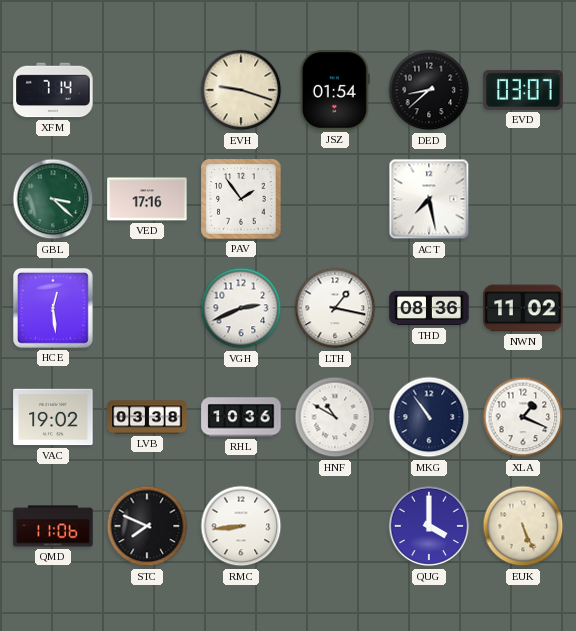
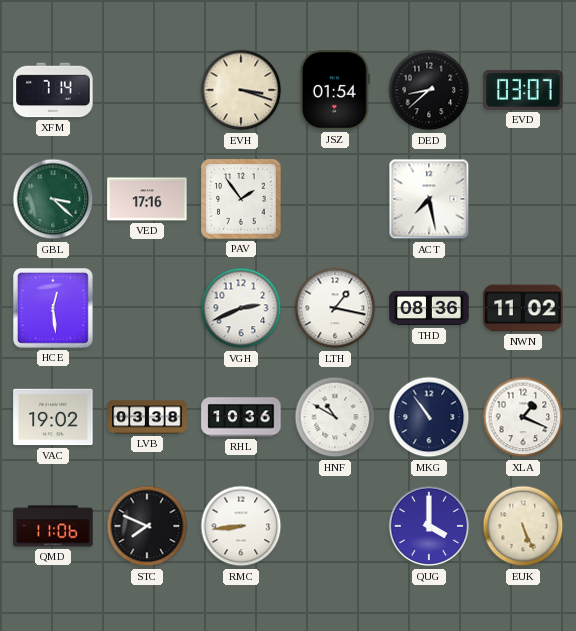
EVH: 9:18 -> 3:18 (241, 90)
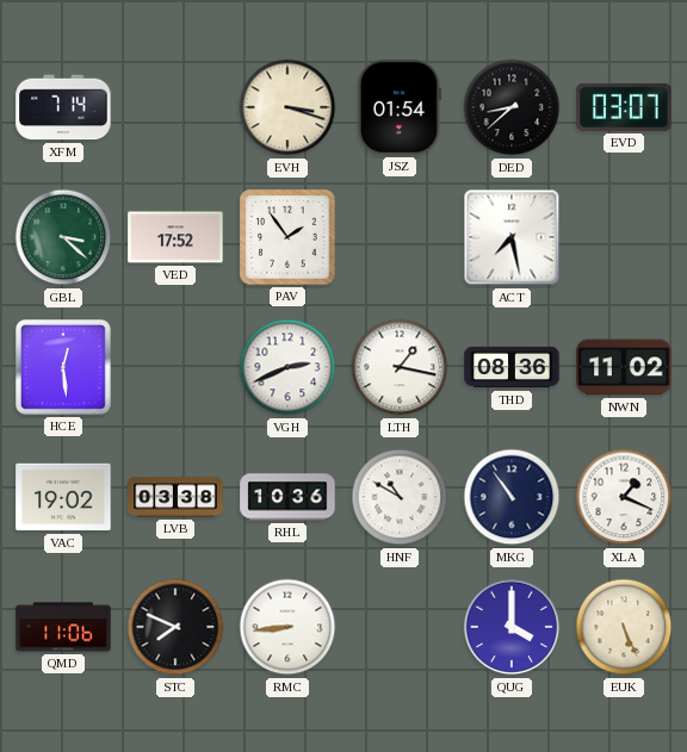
VED: 17:16 -> 17:52 (175, 237)
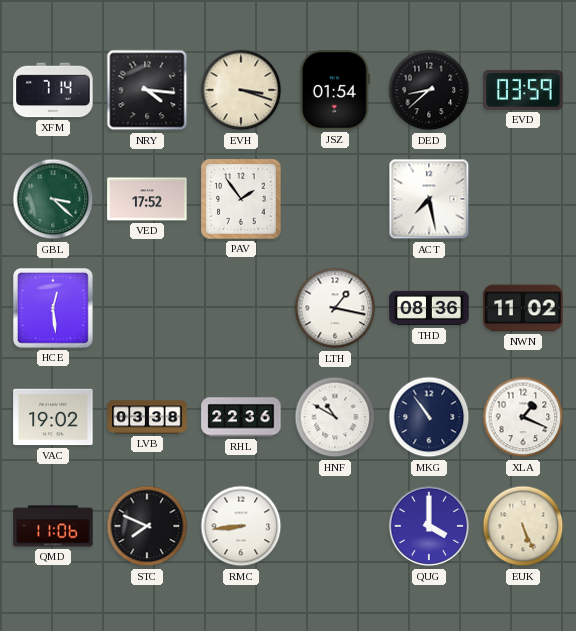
NRY: none -> 4:16 (147, 90)
EVD: 03:07 -> 03:59 (523, 90)
VGH: 2:41 -> none (287, 367)
RHL: 10:36 -> 22:36 (241, 417)
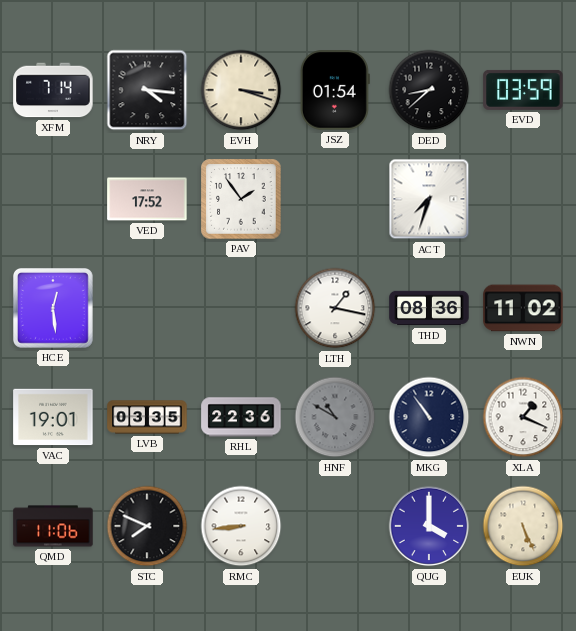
GBL: 3:22 -> none (53, 199)
ACT: 7:28 -> 7:33 (429, 199)
VAC: 19:02 -> 19:01 (53, 417)
LVB: 03:38 -> 03:35 (147, 417)
HNF dial: white -> grey (335, 417)
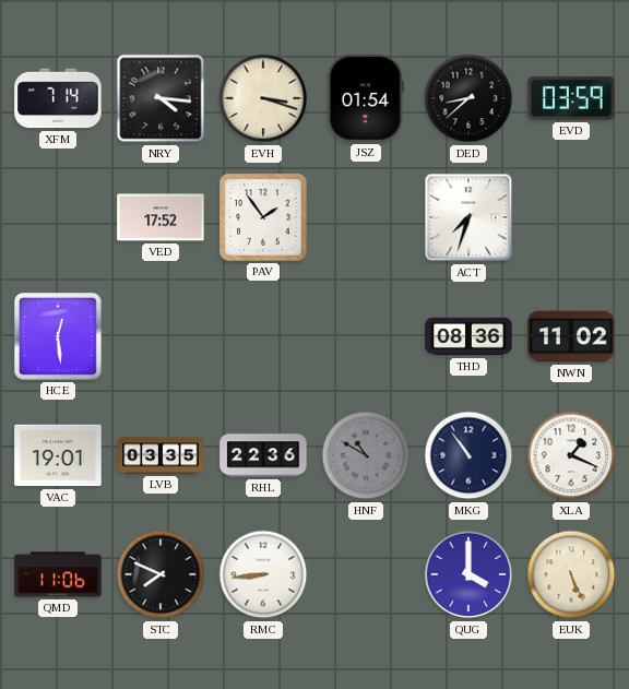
LTH: 1:17 -> none (335, 308)
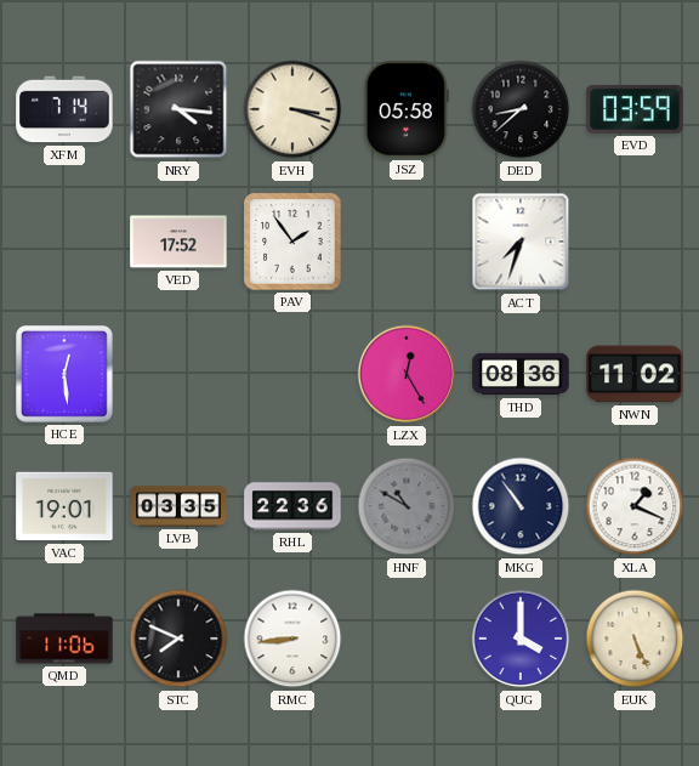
JSZ: 01:54 -> 05:58 (407, 109)
LZX: none -> 12:25 (407, 374)
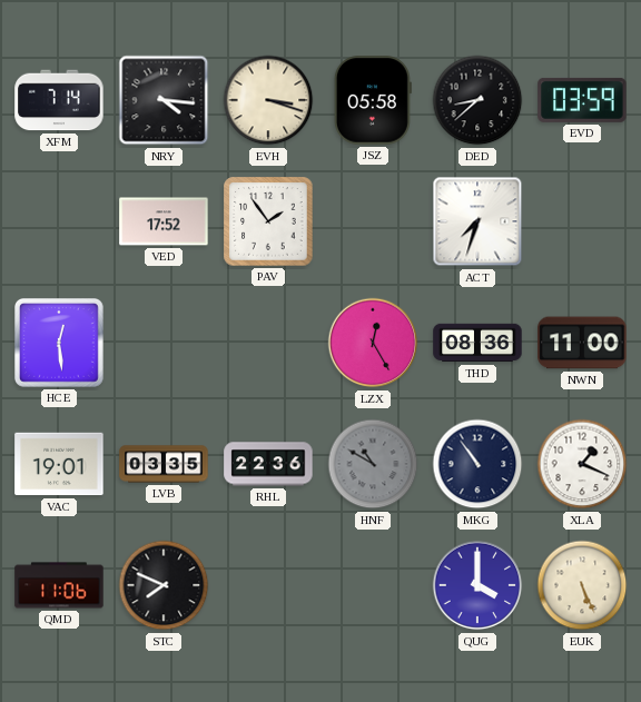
NWN: 11:02 -> 11:00 (582, 343)
RMC: 8:44 -> none (292, 639)
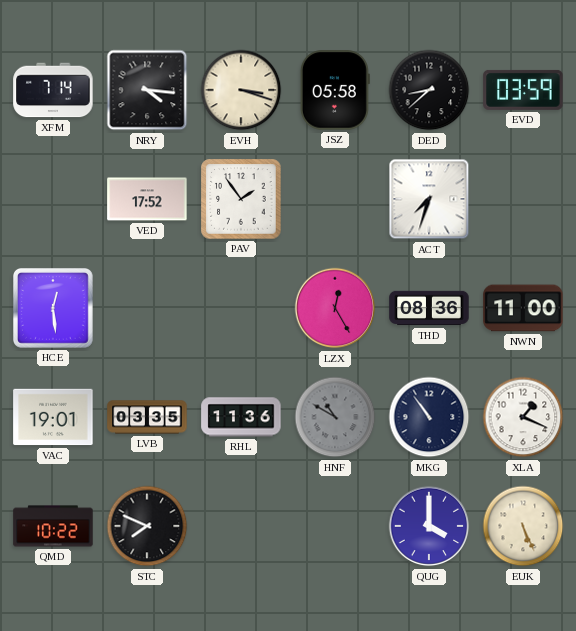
RHL: 22:36 -> 11:36 (241, 417)
QMD: 11:06 -> 10:22 (53, 526)
